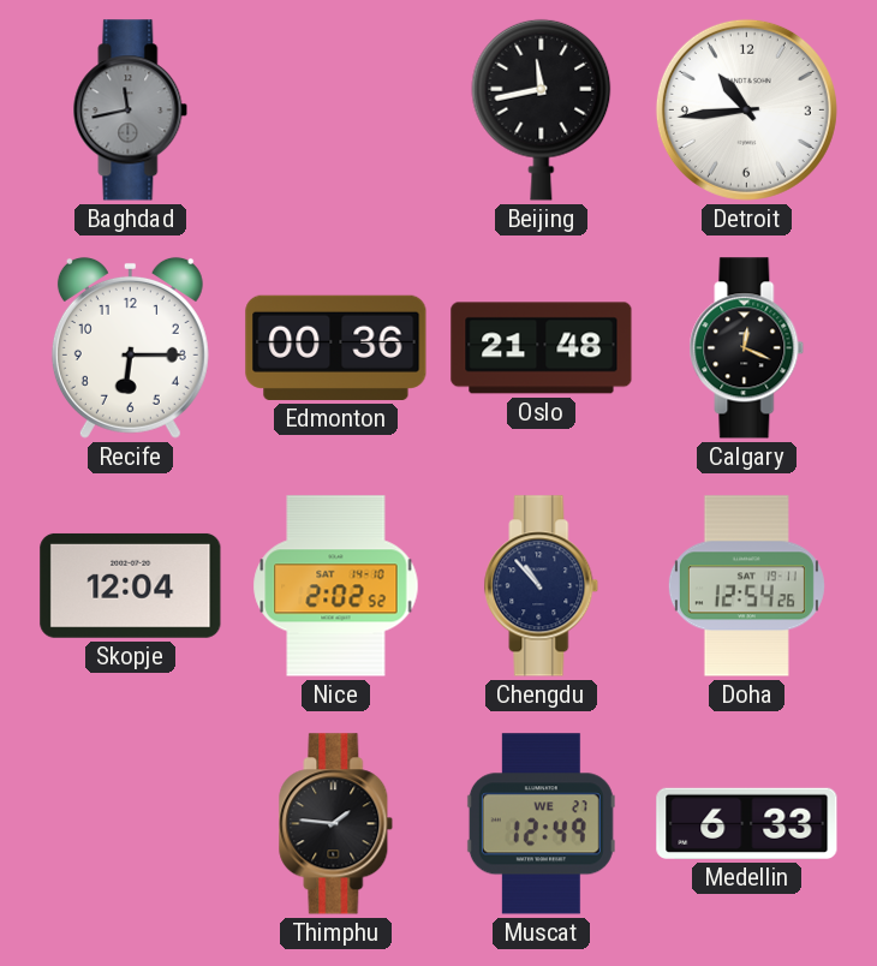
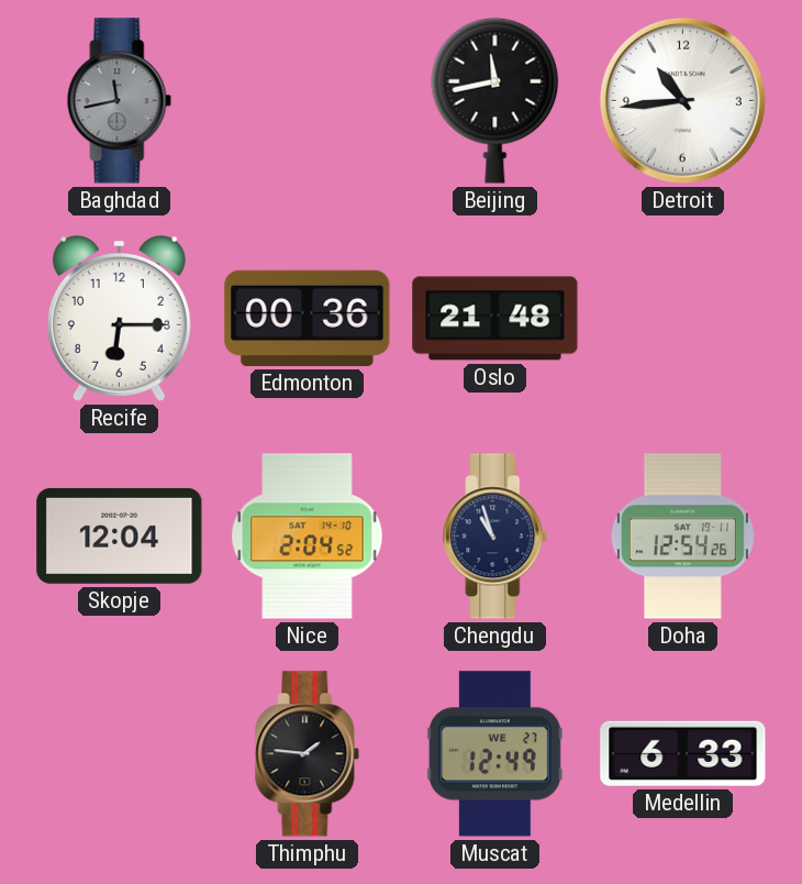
Calgary: 12:19 -> none (747, 348)
Nice: 2:02 -> 2:04 (308, 537)
Chengdu: 10:53 -> 10:57 (495, 537)
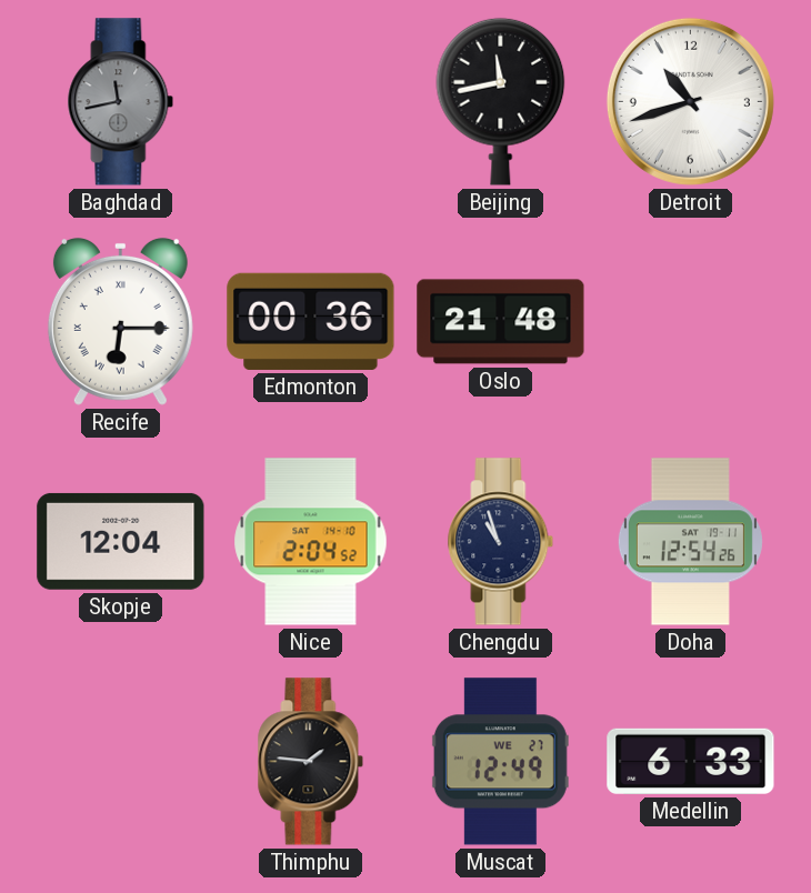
Detroit: 10:44 -> 10:42 (690, 101)
Recife numerals: Arabic -> Roman (120, 321)
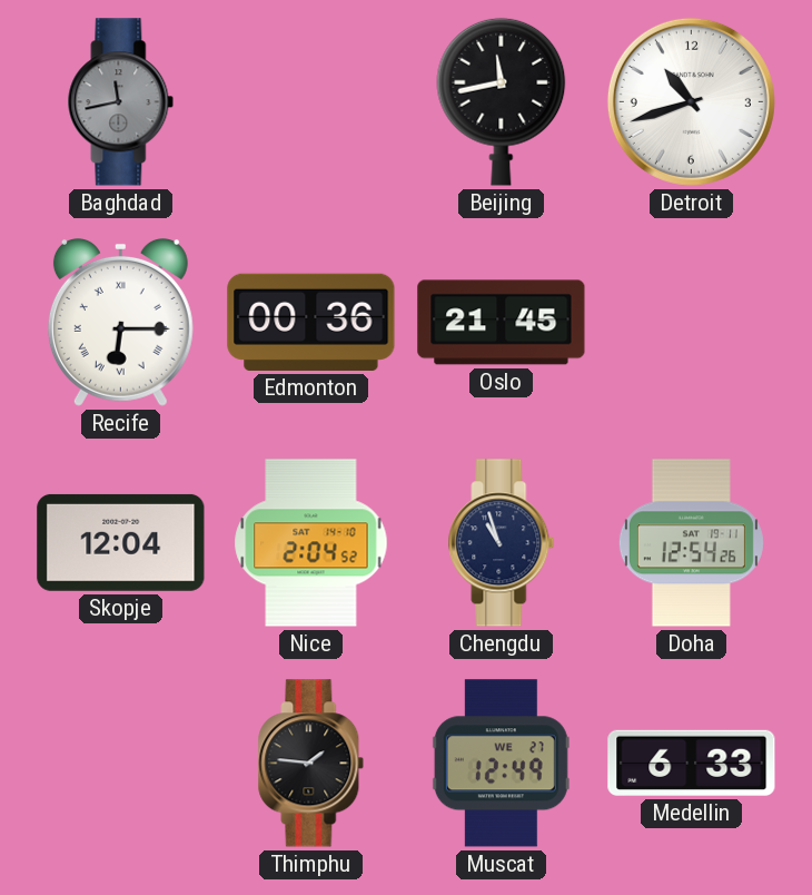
Oslo: 21:48 -> 21:45 (502, 323)
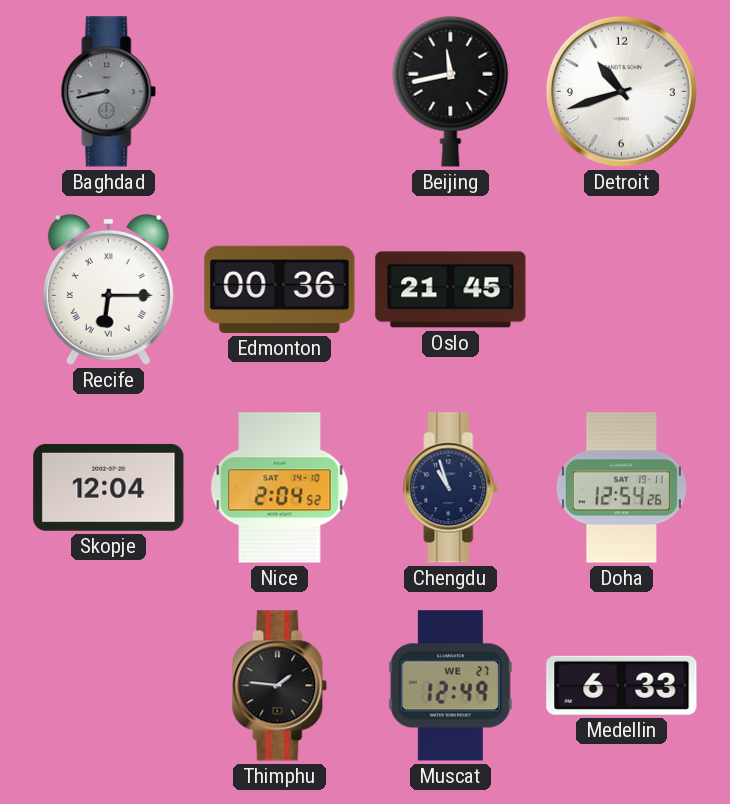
Baghdad: 11:43 -> 8:43 (109, 92)
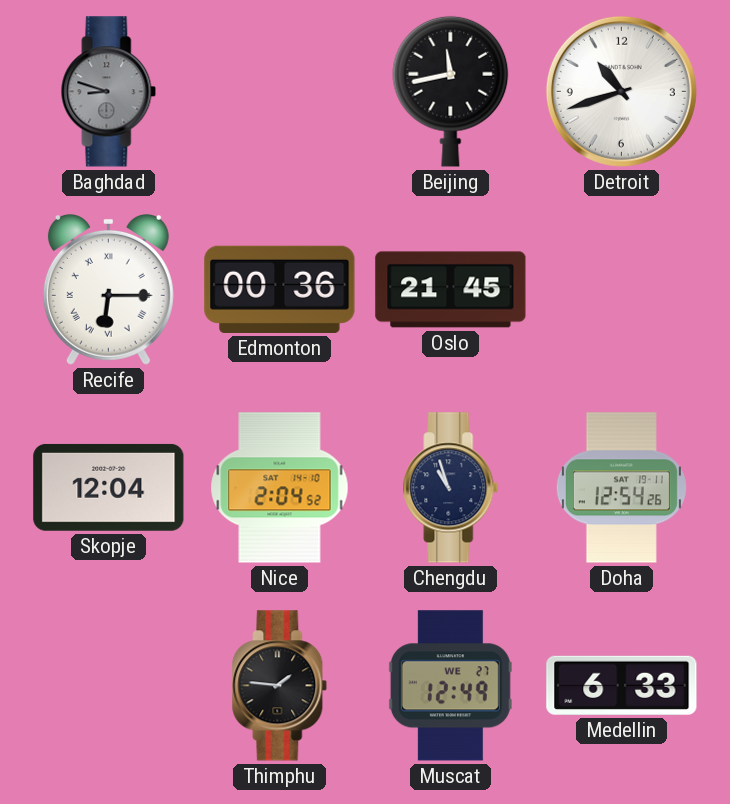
Baghdad: 8:43 -> 8:48 (109, 92)
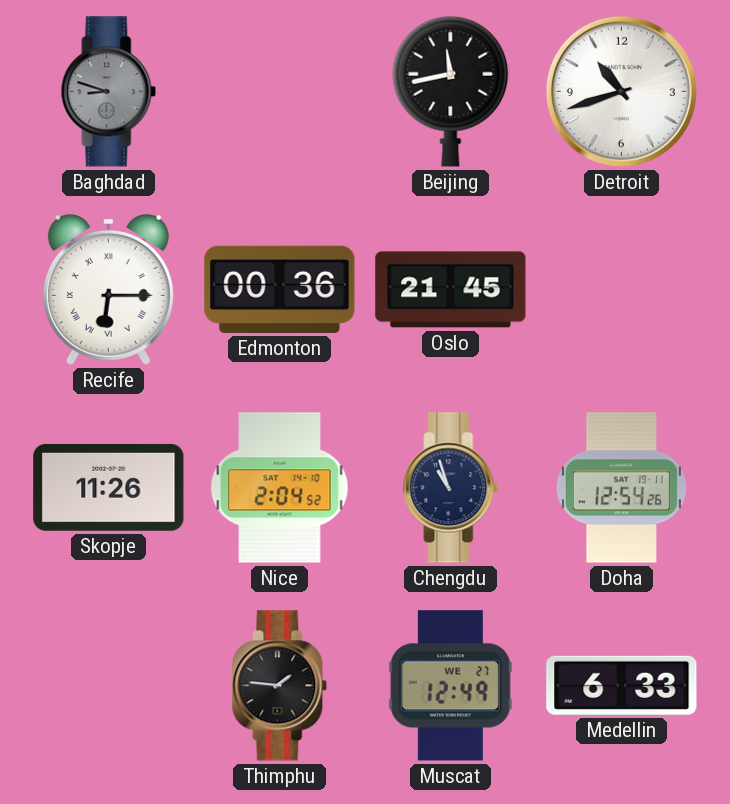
Skopje: 12:04 -> 11:26 (109, 487)
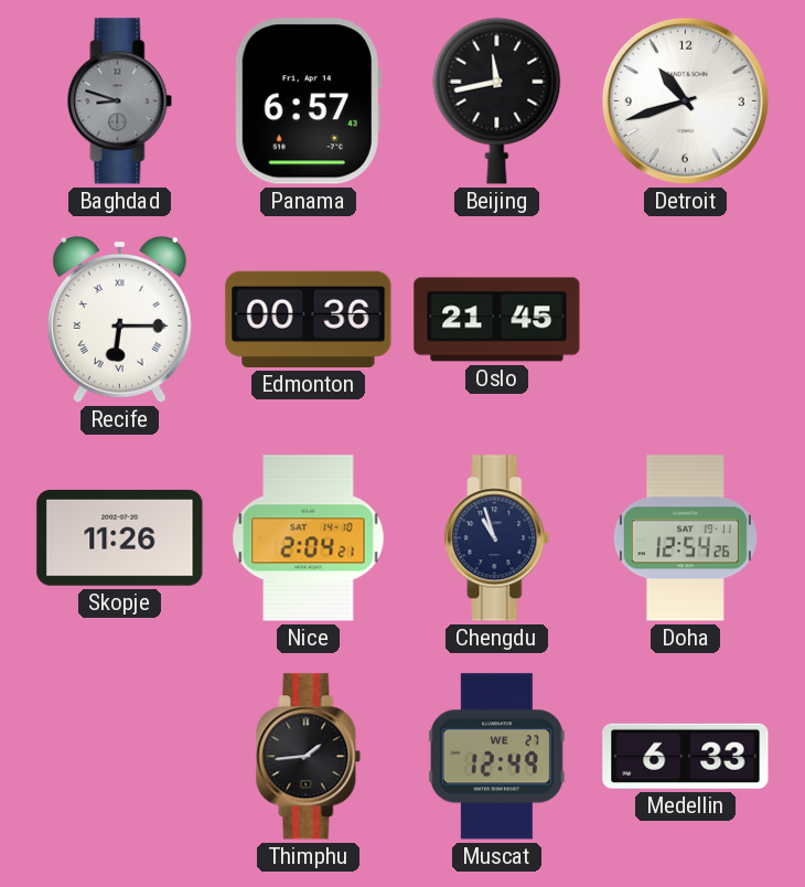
Panama: none -> 6:57 (308, 101)
Nice: 2:04:52 -> 2:04:21 (309, 538)
Thimphu: 1:46 -> 1:44 (309, 757)
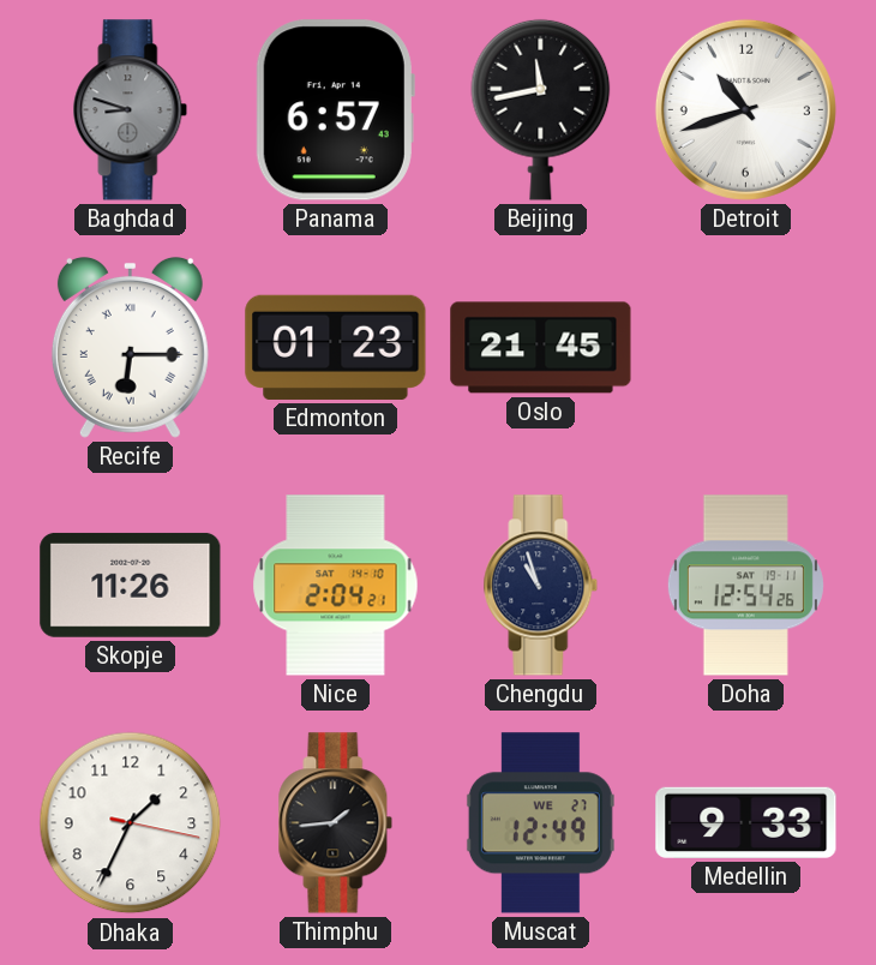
Edmonton: 00:36 -> 01:23 (336, 347)
Dhaka: none -> 1:34 (131, 823)
Medellin: 6:33 -> 9:33 (746, 822)
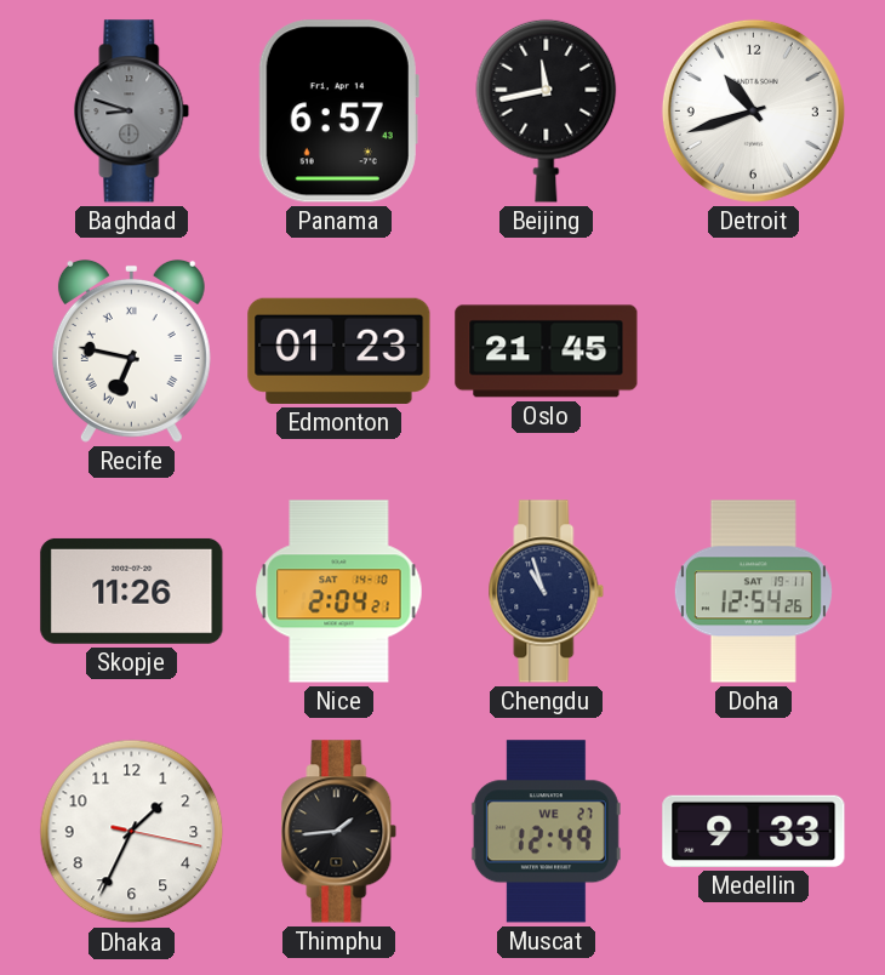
Recife: 6:15 -> 6:47 (131, 350)
